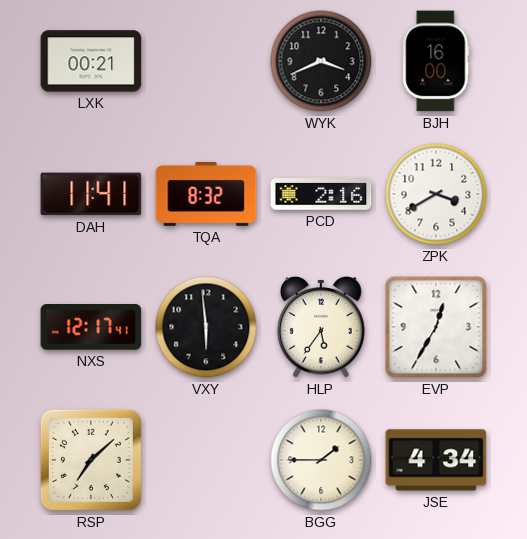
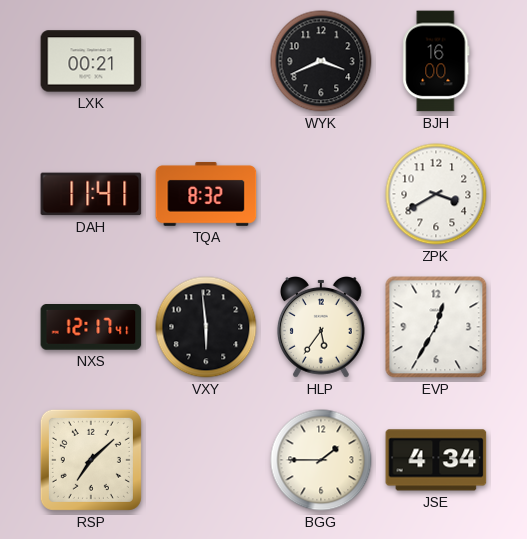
PCD: 2:16 -> none (321, 194)
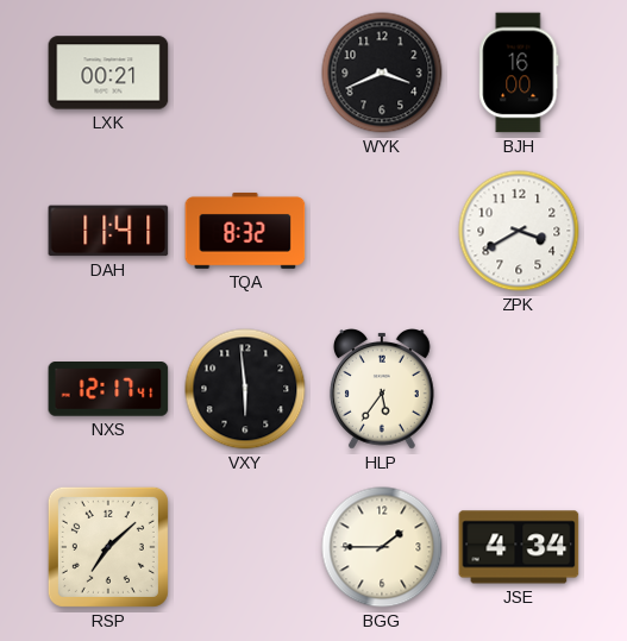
EVP: 12:35 -> none (436, 327)
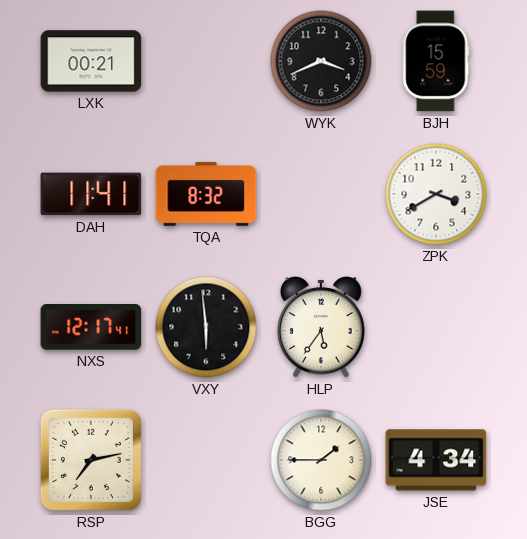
BJH: 16:00 -> 15:59 (436, 61)
RSP: 7:08 -> 7:13 (91, 460)
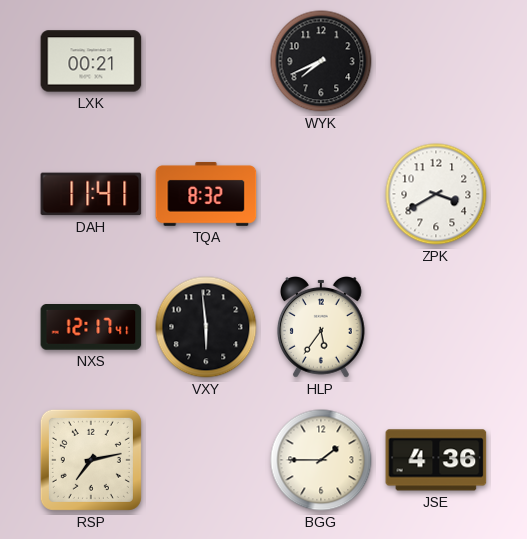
WYK: 3:41 -> 7:41 (321, 61)
BJH: 15:59 -> none (436, 61)
JSE: 4:34 -> 4:36 (436, 460)
